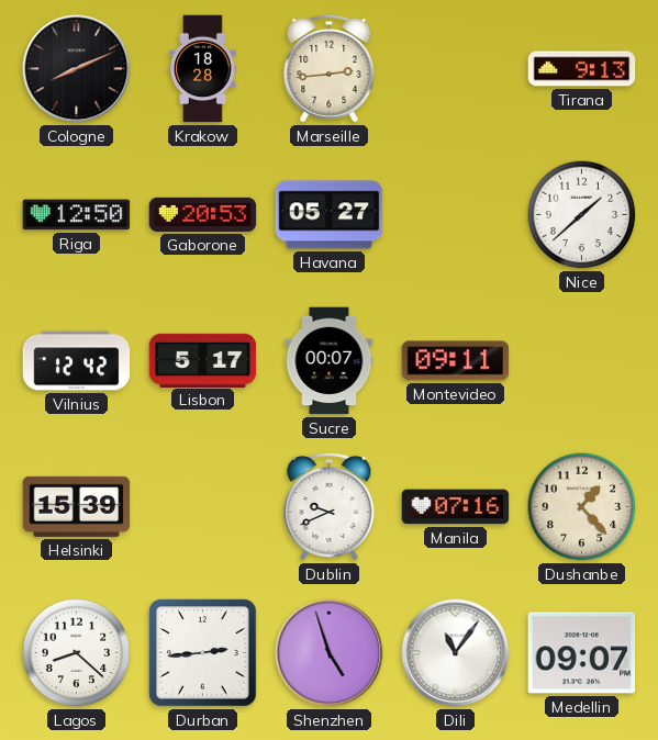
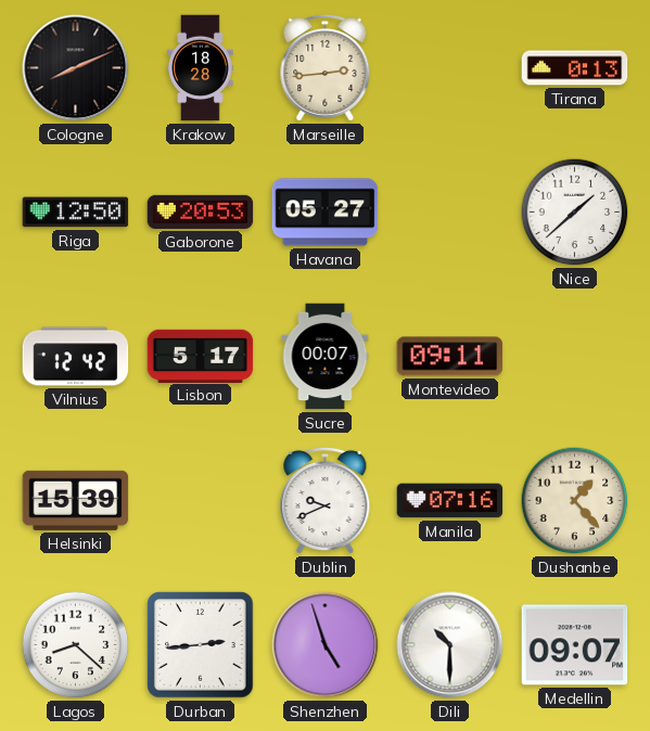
Tirana: 9:13 -> 0:13 (575, 68)
Dili: 11:06 -> 10:30 (450, 645)
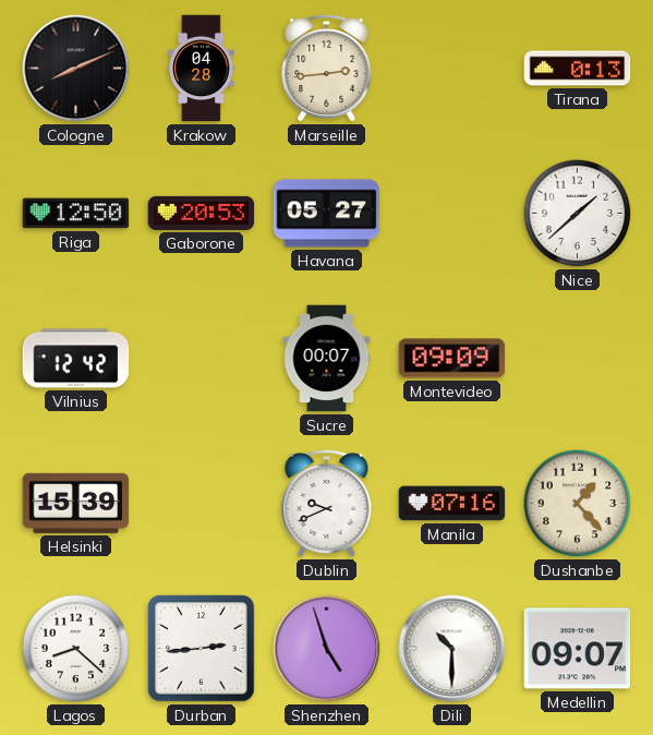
Krakow: 18:28 -> 04:28 (202, 69)
Lisbon: 5:17 -> none (201, 356)
Montevideo: 09:11 -> 09:09 (452, 359)
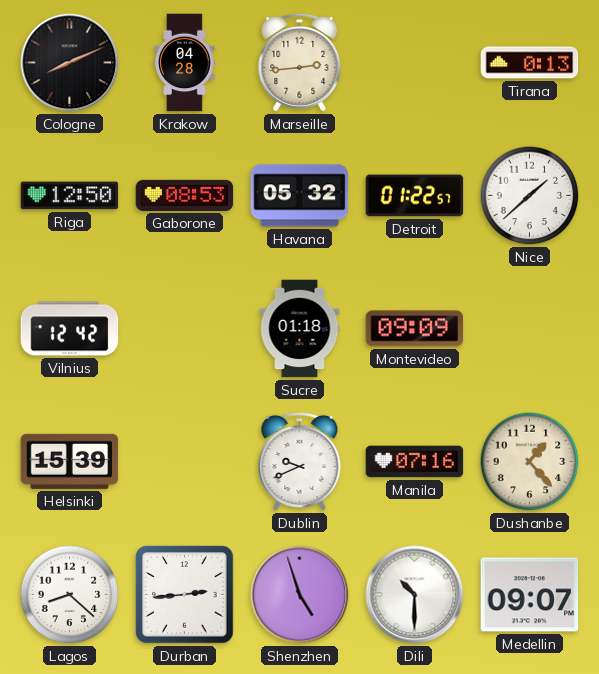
Gaborone: 20:53 -> 08:53 (185, 195)
Havana: 05:27 -> 05:32 (300, 196)
Detroit: none -> 01:22 (415, 196)
Sucre: 00:07 -> 01:18 (300, 329)
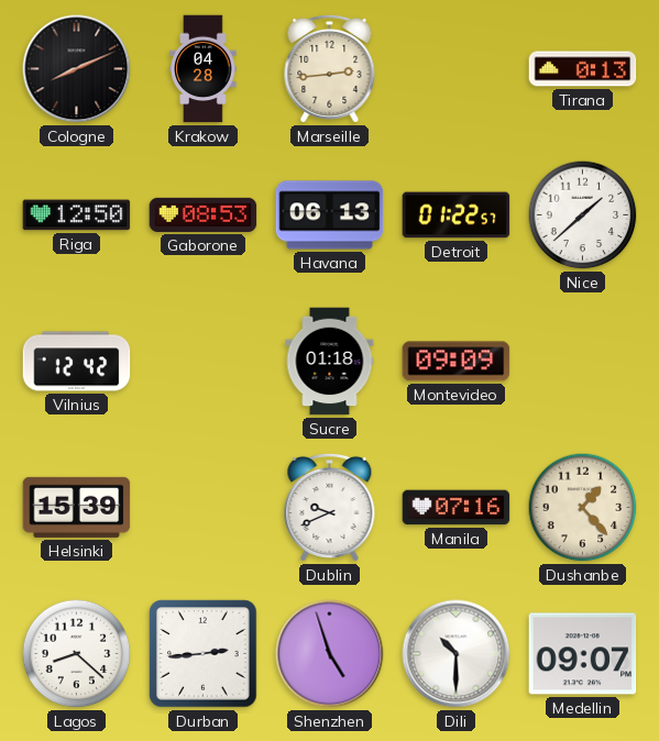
Havana: 05:32 -> 06:13 (330, 215)
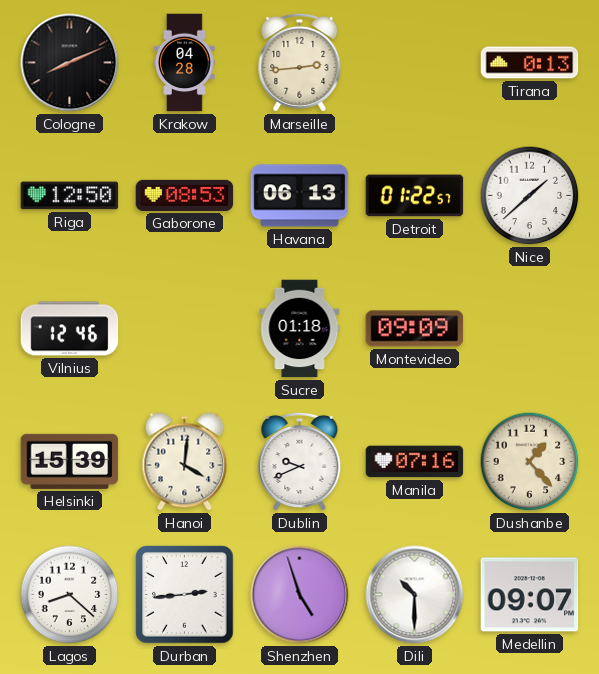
Vilnius: 12:42 -> 12:46 (70, 329)
Hanoi: none -> 4:01 (185, 462)
